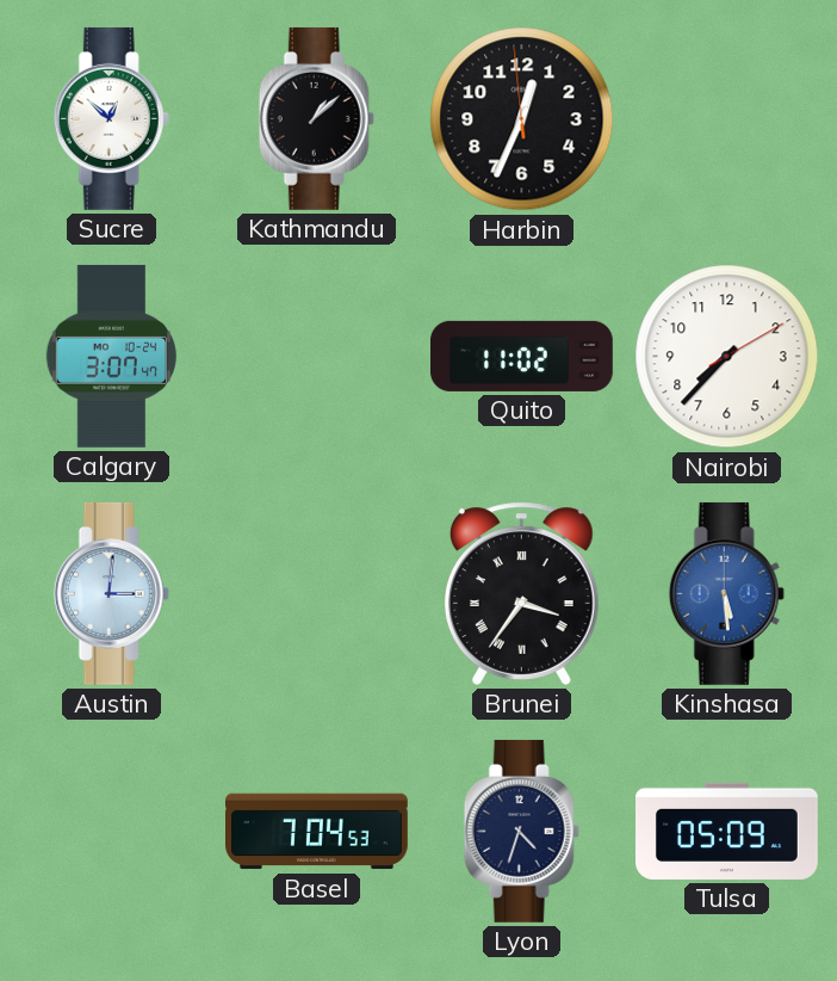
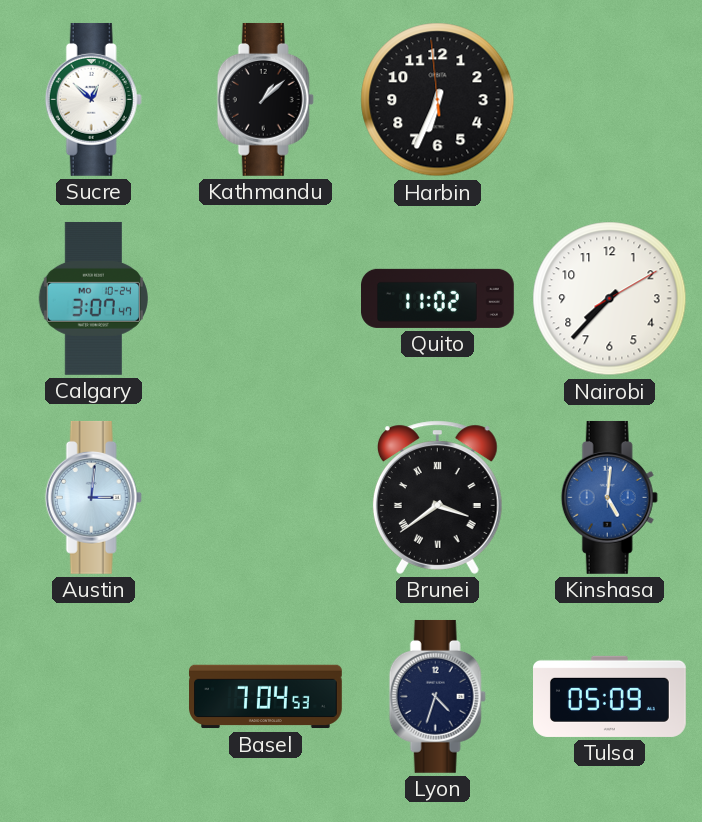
Harbin: 12:33 -> 6:33 (438, 100)
Brunei: 3:36 -> 3:39 (437, 497)
Kinshasa: 5:29 -> 5:01 (609, 497)
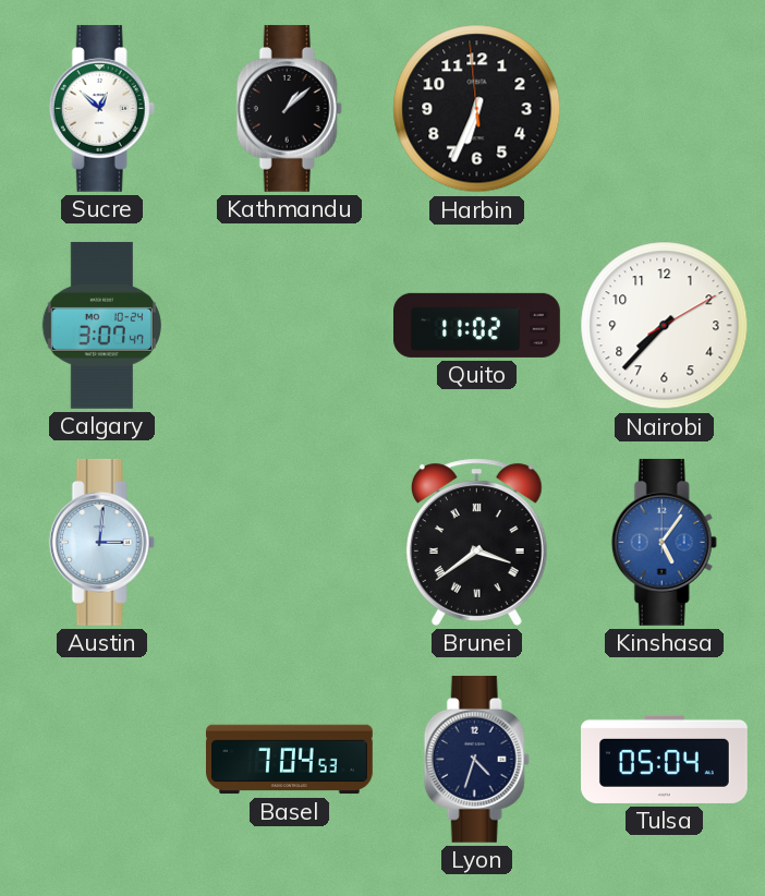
Kinshasa: 5:01 -> 5:06 (664, 542)
Tulsa: 05:09 -> 05:04 (665, 759)
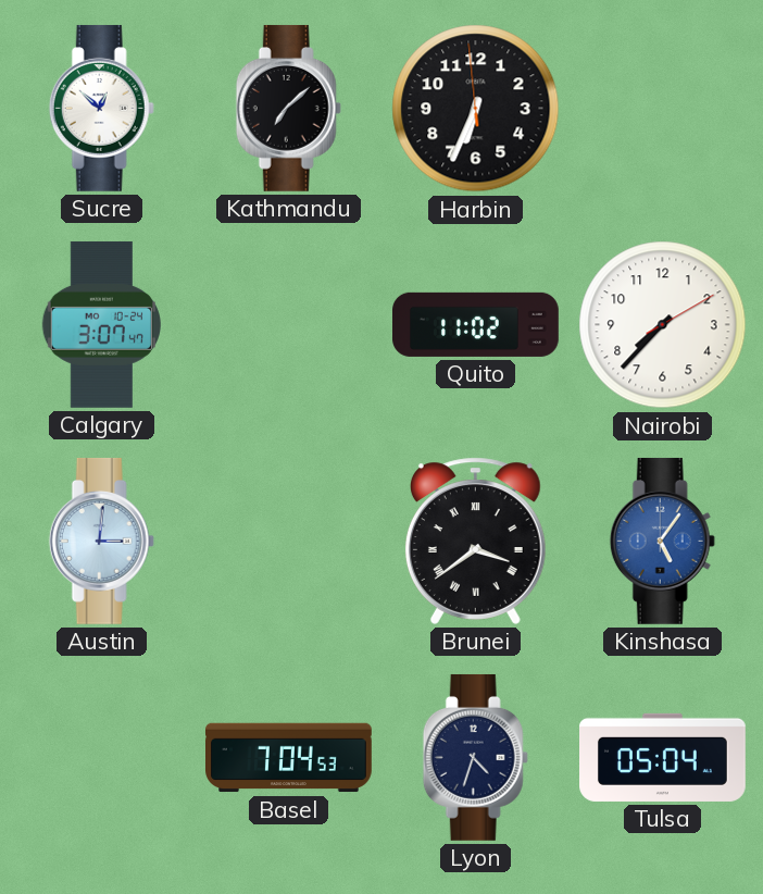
Kathmandu: 1:08 -> 7:08 (288, 108)
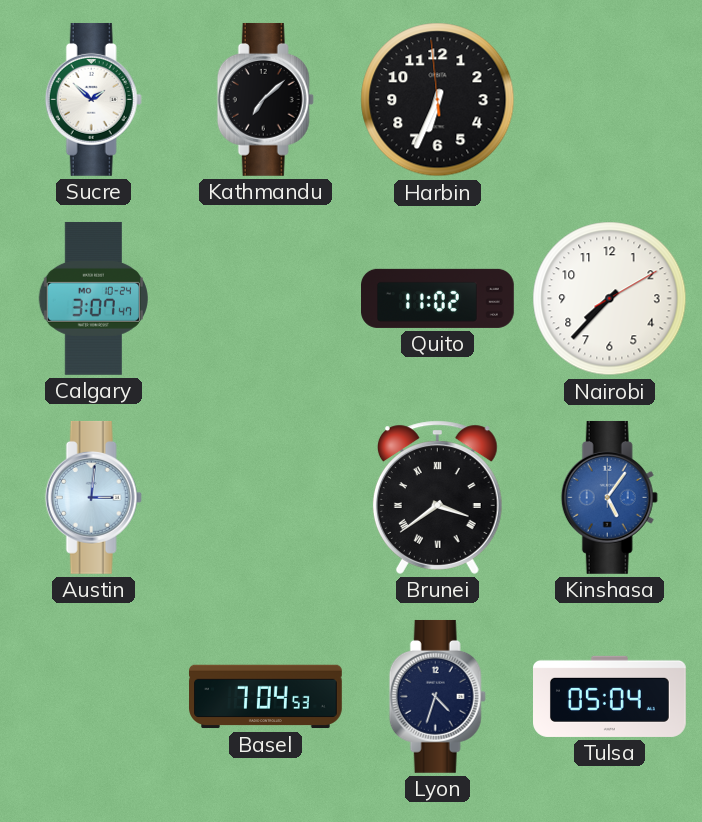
Sucre: 12:52 -> 1:52 (93, 99)
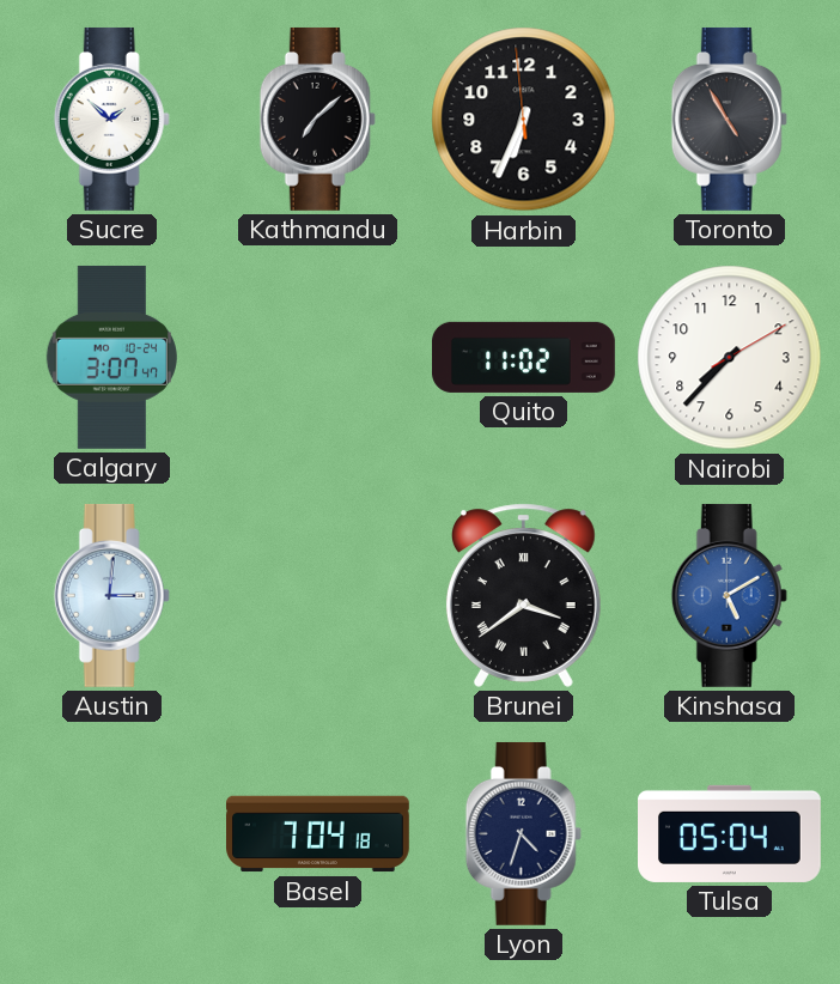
Toronto: none -> 4:55 (729, 119)
Kinshasa: 5:06 -> 5:10 (729, 595)
Basel: 7:04:53 -> 7:04:18 (318, 834)
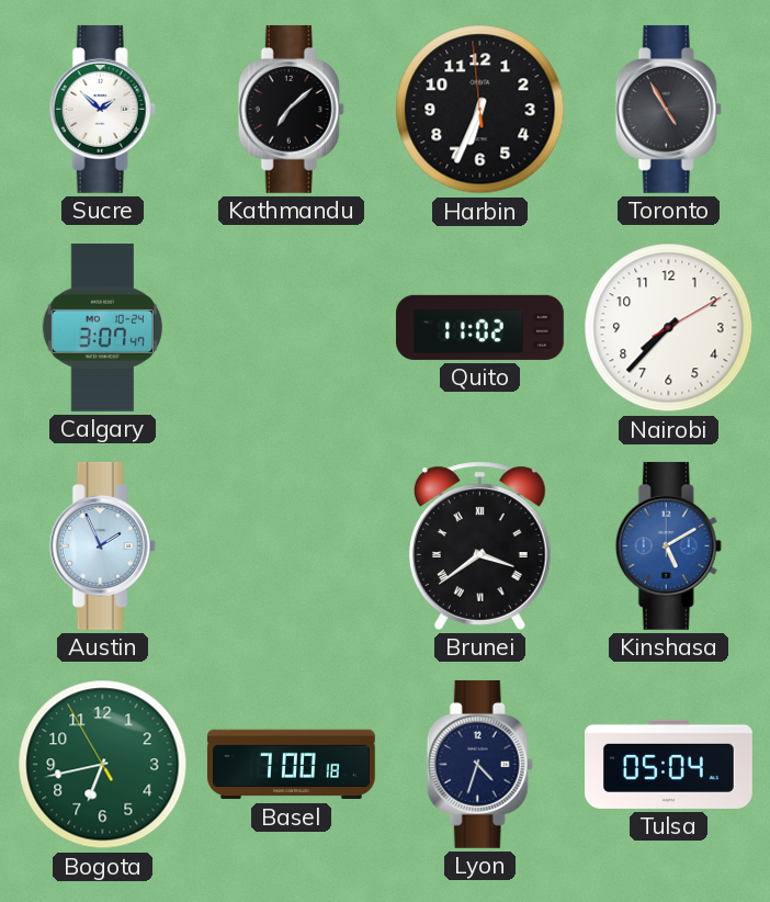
Austin: 3:01 -> 1:56 (102, 545)
Bogota: none -> 6:42 (103, 765)
Basel: 7:04 -> 7:00 (292, 765)
